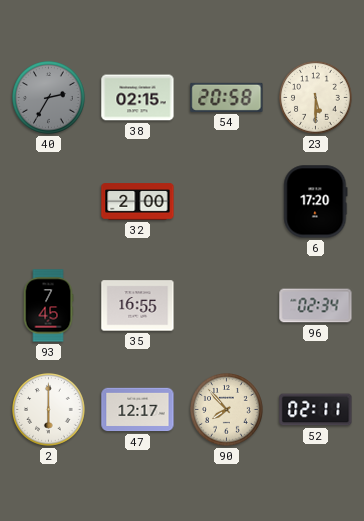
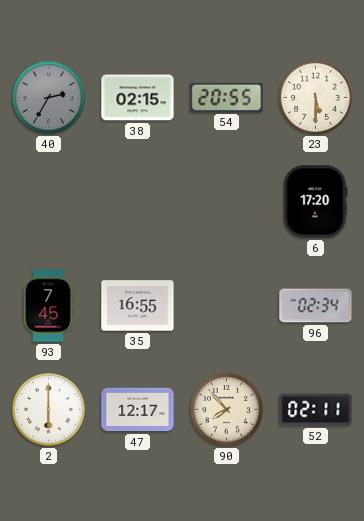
54: 20:58 -> 20:55 (227, 97)
32: 2:00 -> none (138, 202)
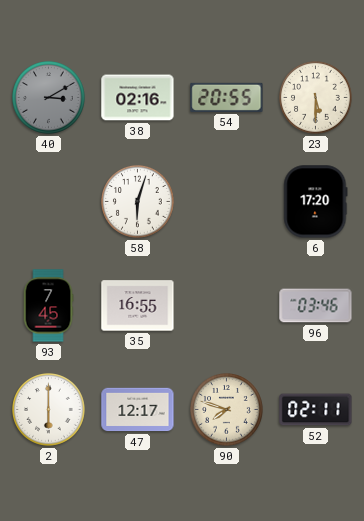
40: 2:35 -> 3:10 (49, 98)
38: 02:15 -> 02:16 (138, 98)
58: none -> 6:03 (138, 202)
96: 02:34 -> 03:46 (316, 306)
90: 7:53 -> 7:48 (227, 410)
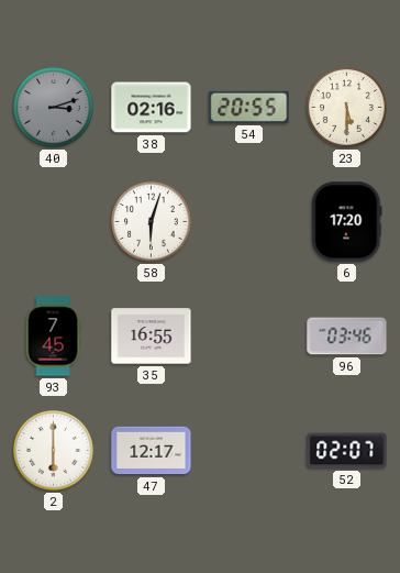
40: 3:10 -> 3:12 (54, 108)
90: 7:48 -> none (227, 410)
52: 02:11 -> 02:07 (347, 451)
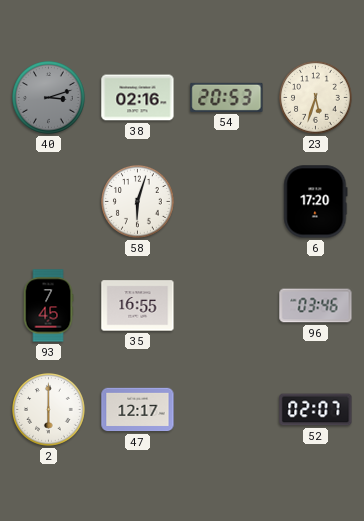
54: 20:55 -> 20:53 (227, 97)
23: 5:30 -> 5:33 (316, 98)
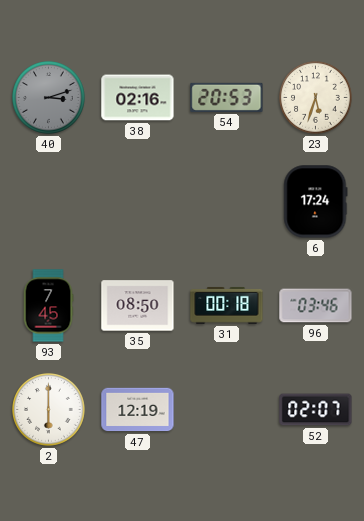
58: 6:03 -> none (138, 202)
6: 17:20 -> 17:24 (316, 202)
35: 16:55 -> 08:50 (138, 306)
31: none -> 00:18 (227, 305)
47: 12:17 -> 12:19 (138, 410)
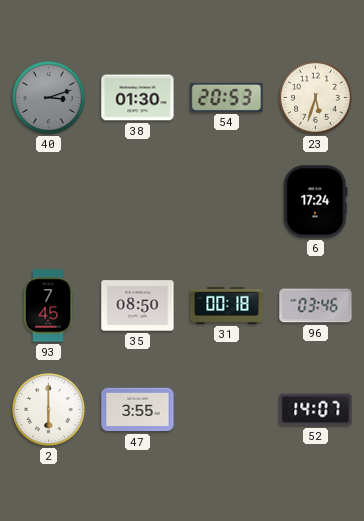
38: 02:16 -> 01:30 (138, 98)
47: 12:19 -> 3:55 (138, 410)
52: 02:07 -> 14:07 (316, 410)
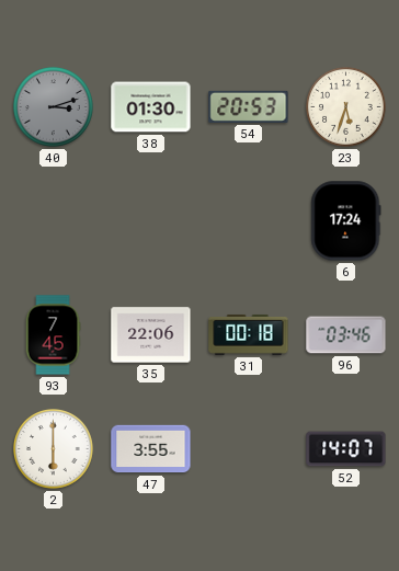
35: 08:50 -> 22:06 (151, 335)
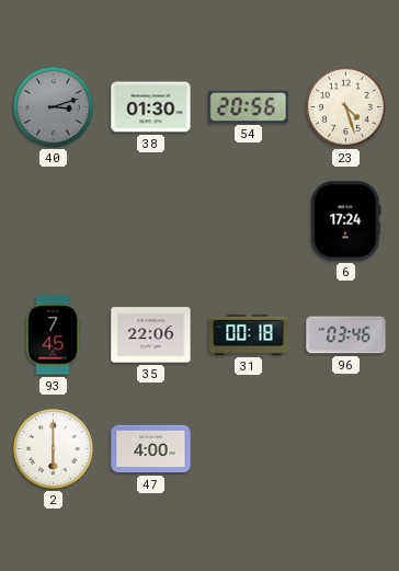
54: 20:53 -> 20:56 (249, 106)
23: 5:33 -> 4:27 (346, 107)
47: 3:55 -> 4:00 (151, 449)
52: 14:07 -> none (346, 449)
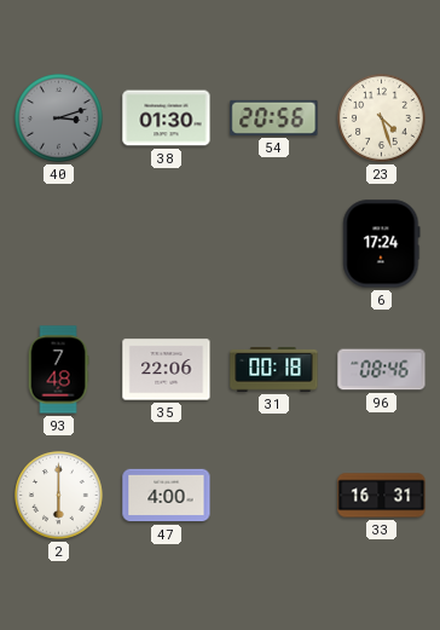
93: 7:45 -> 7:48 (58, 370)
96: 03:46 -> 08:46 (382, 370)
33: none -> 16:31 (382, 496)
